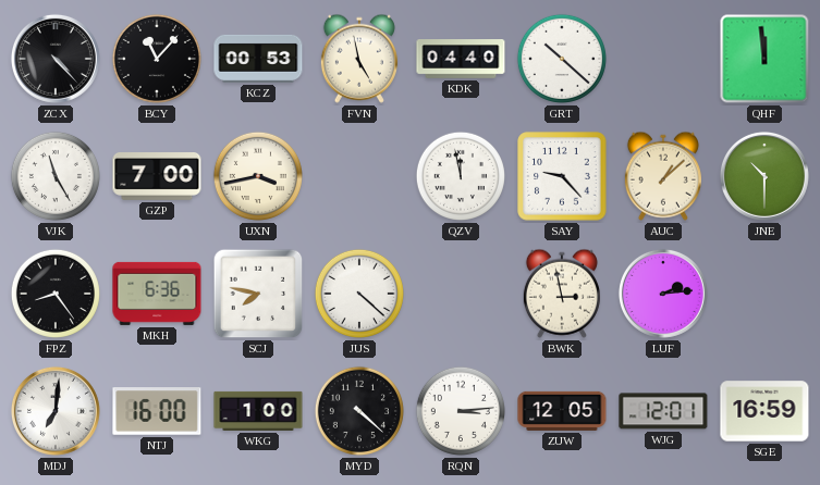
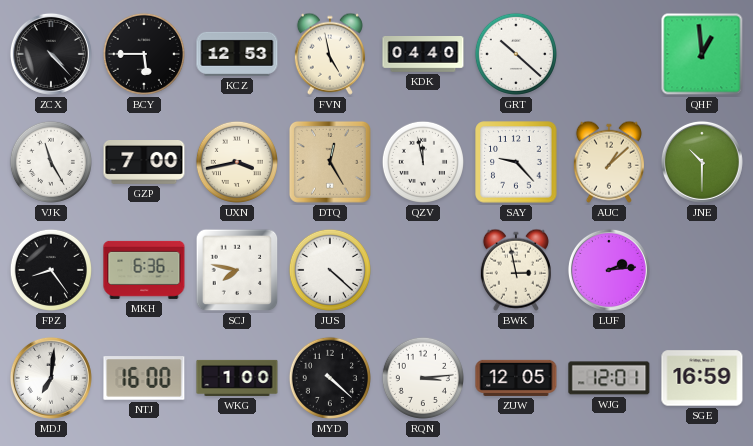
BCY: 11:07 -> 5:45 (144, 54)
KCZ: 00:53 -> 12:53 (237, 54)
QHF: 11:59 -> 12:59 (702, 54)
DTQ: none -> 12:25 (330, 162)
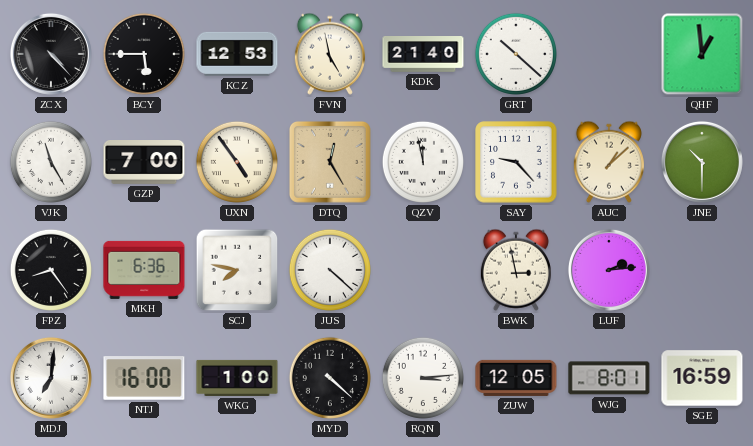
KDK: 04:40 -> 21:40 (423, 54)
UXN: 3:43 -> 4:54 (237, 162)
WJG: 12:01 -> 8:01 (609, 378)
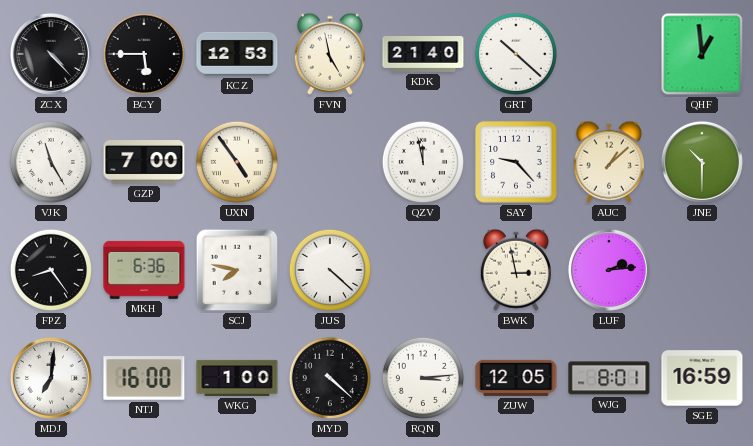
DTQ: 12:25 -> none (330, 162)
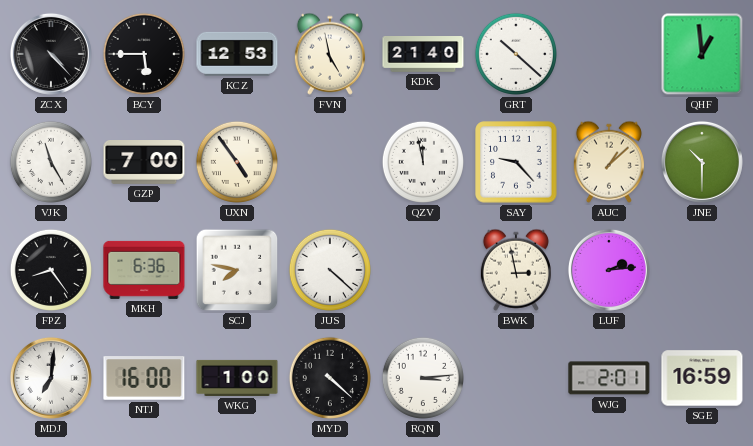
ZUW: 12:05 -> none (516, 378)
WJG: 8:01 -> 2:01 (609, 378)
